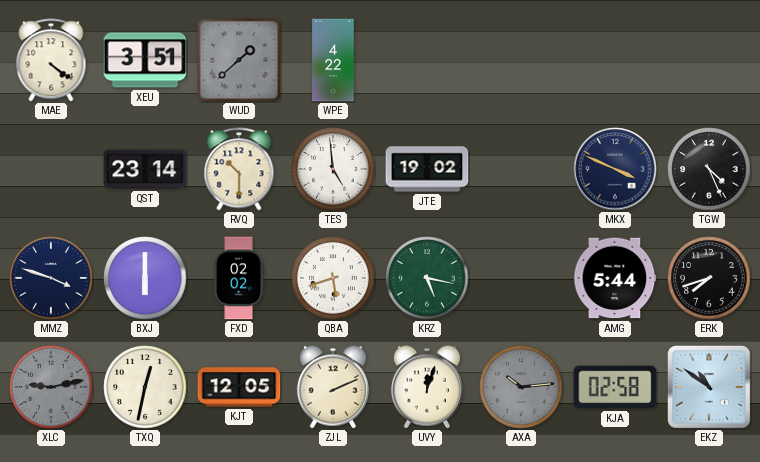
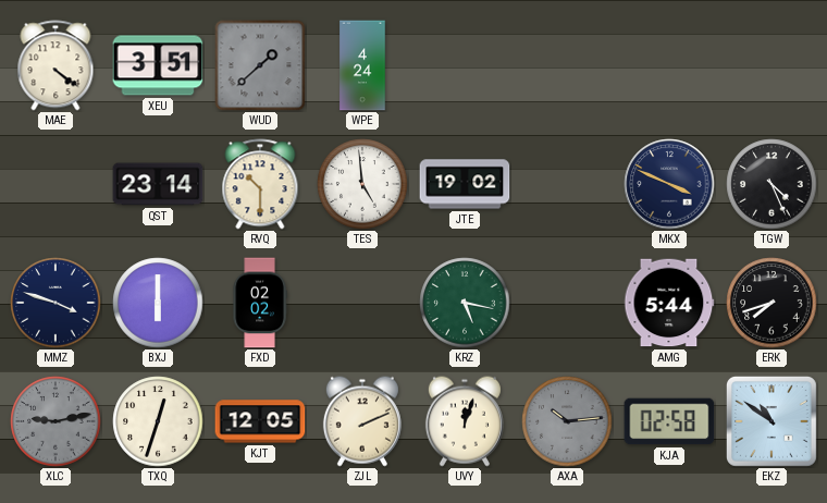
WPE: 4:22 -> 4:24 (362, 65)
QBA: 5:42 -> none (333, 278)
TXQ: 12:32 -> 12:33 (158, 421)
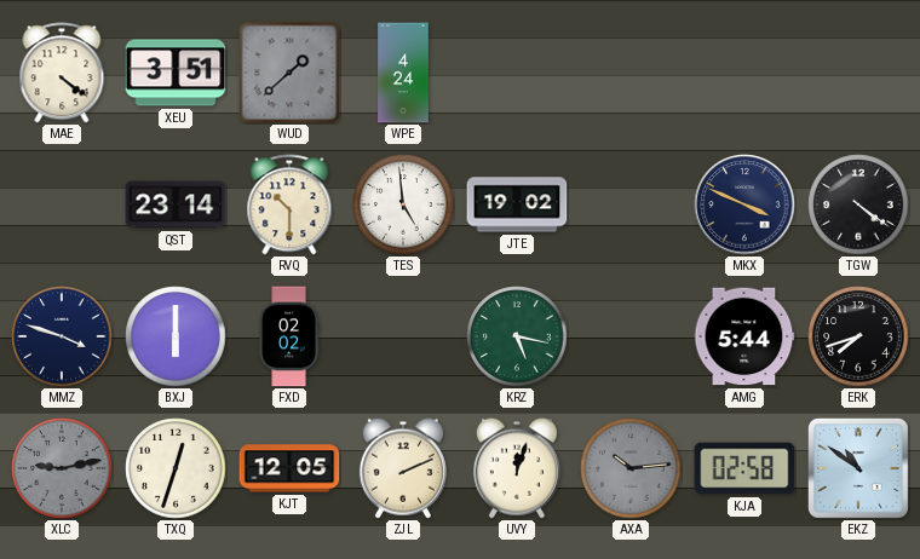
TGW: 4:26 -> 4:21 (858, 204)
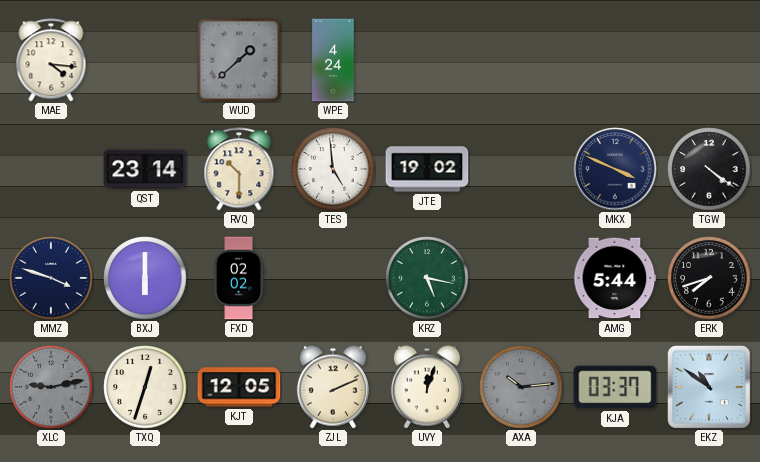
MAE: 4:21 -> 4:16 (51, 60)
XEU: 3:51 -> none (176, 73)
KJA: 02:58 -> 03:37 (615, 387)
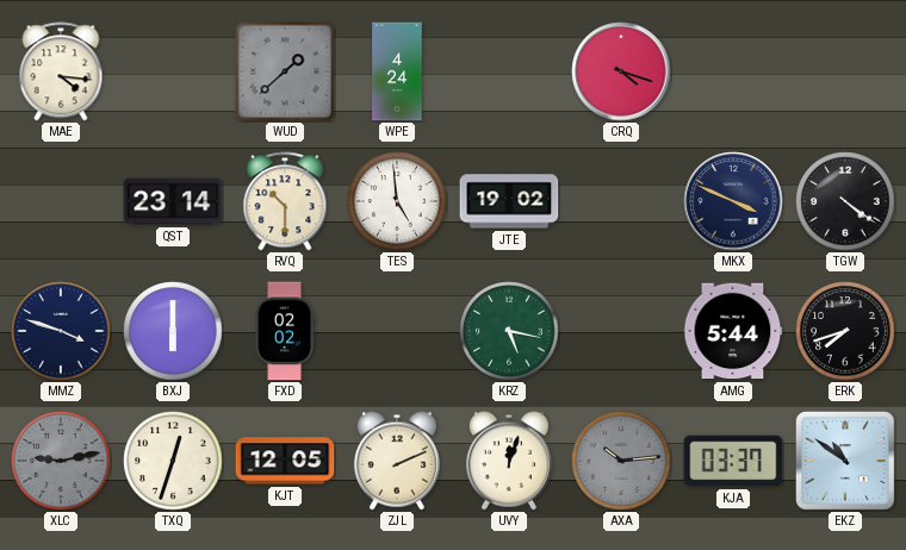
CRQ: none -> 4:18 (621, 71)
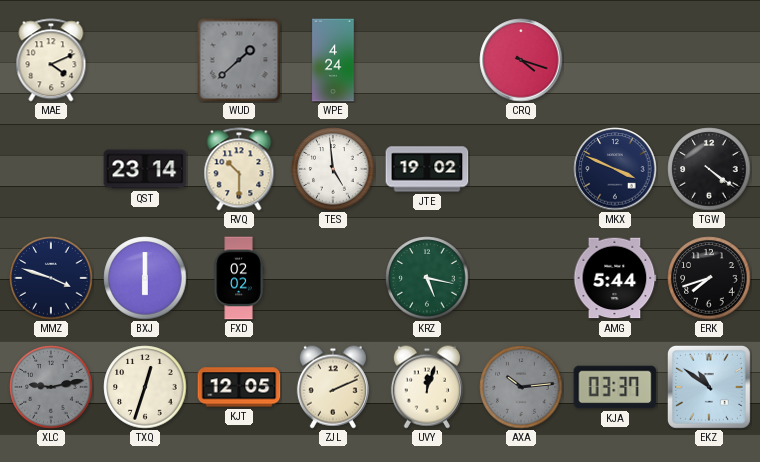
MAE: 4:16 -> 4:11 (51, 60)
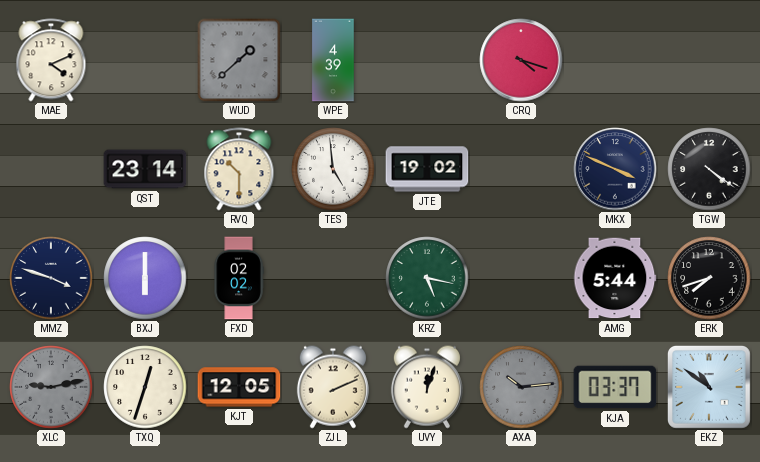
WPE: 4:24 -> 4:39 (333, 60)
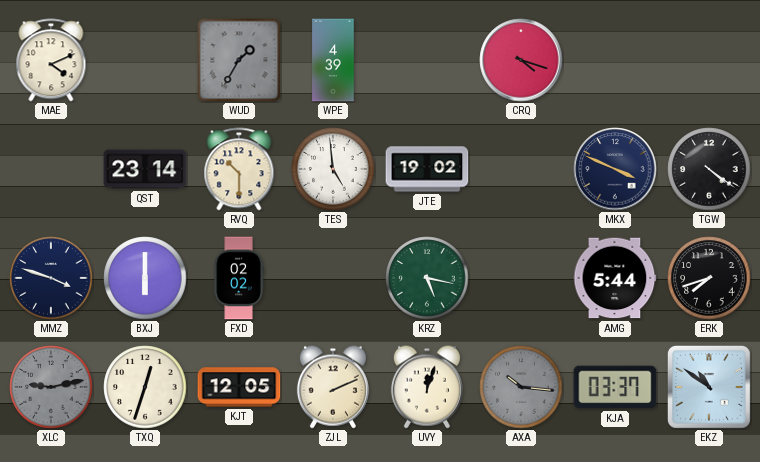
WUD: 1:38 -> 1:35 (239, 60)
AXA: 10:14 -> 10:16 (521, 387)
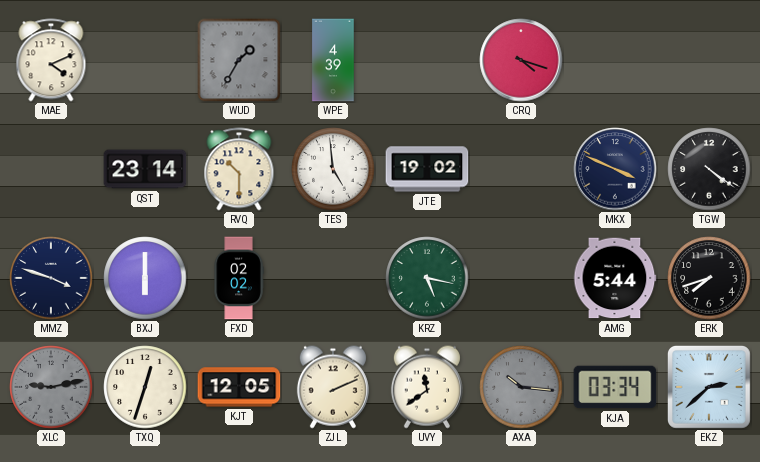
UVY: 12:03 -> 11:39 (427, 387)
KJA: 03:37 -> 03:34 (615, 387)
EKZ: 10:51 -> 2:38 (709, 387)
